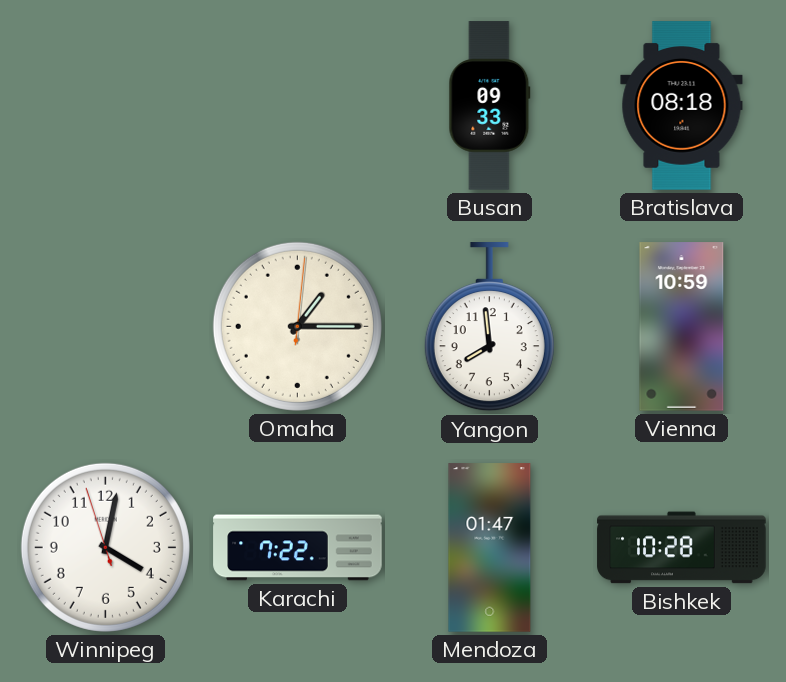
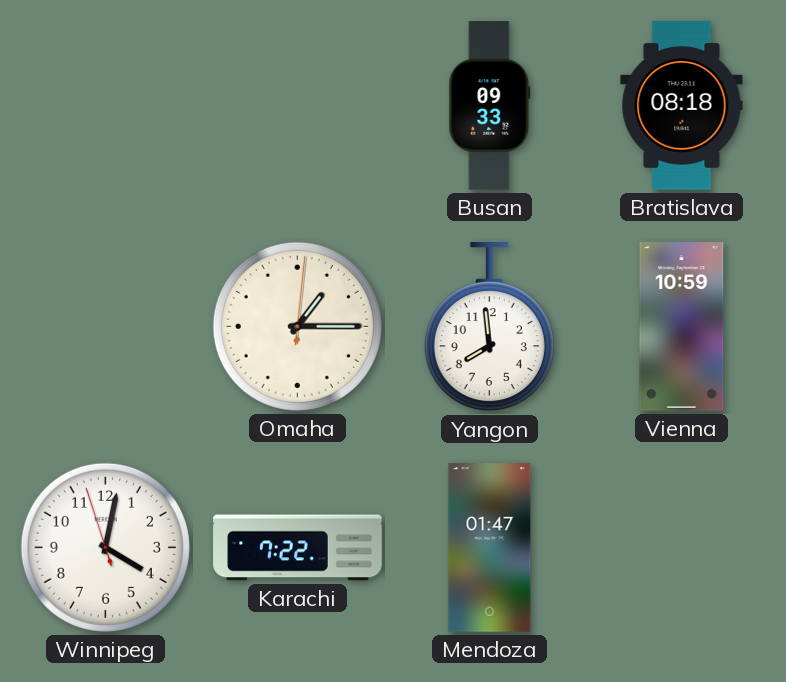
Bishkek: 10:28 -> none (682, 548)
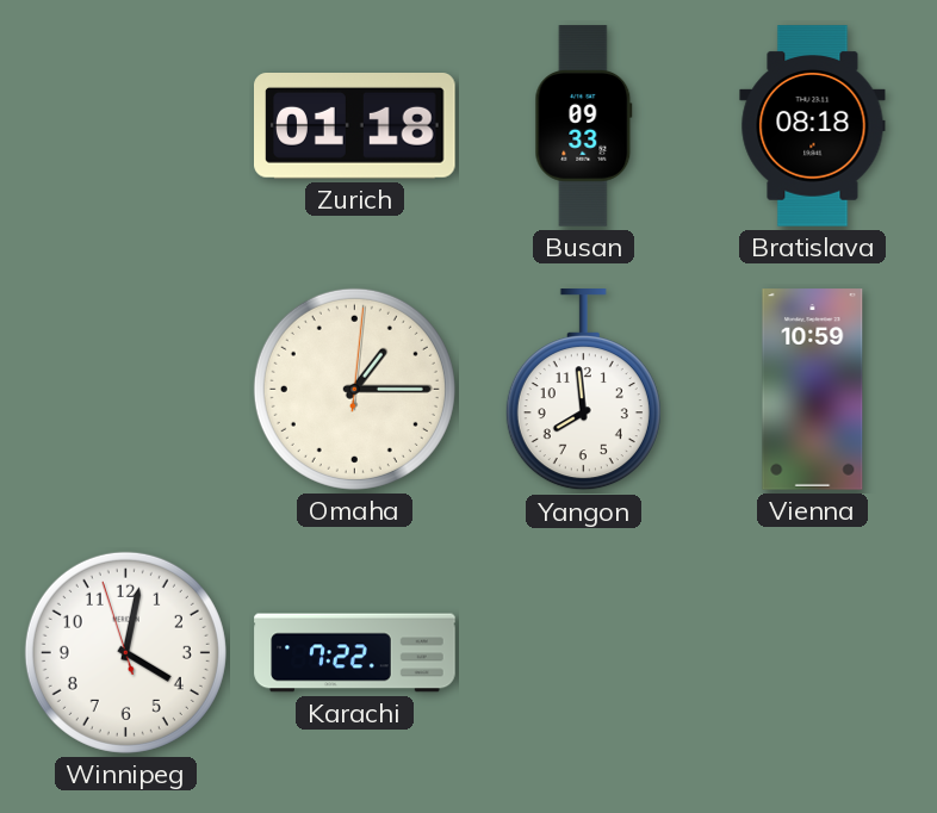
Zurich: none -> 01:18 (355, 126)
Mendoza: 01:47 -> none (490, 548)
